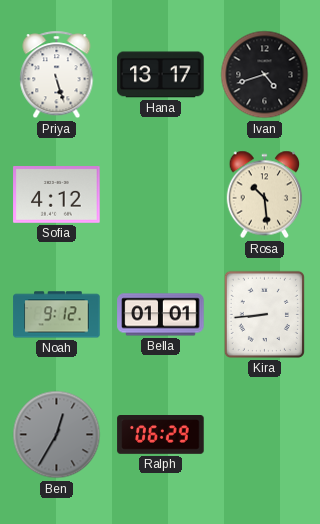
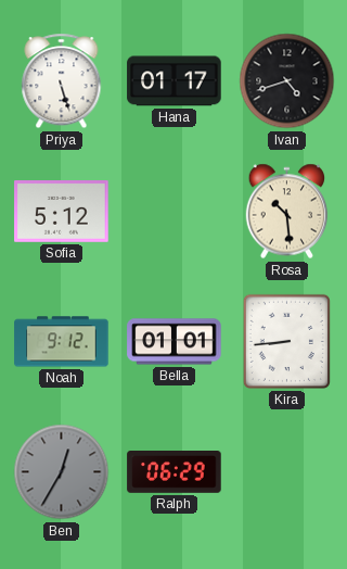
Hana: 13:17 -> 01:17 (175, 81)
Sofia: 4:12 -> 5:12 (62, 212)
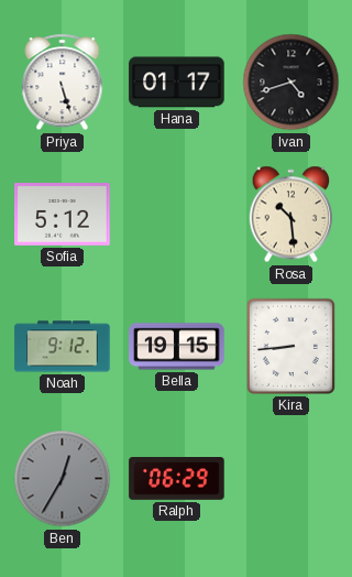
Bella: 01:01 -> 19:15 (177, 347)
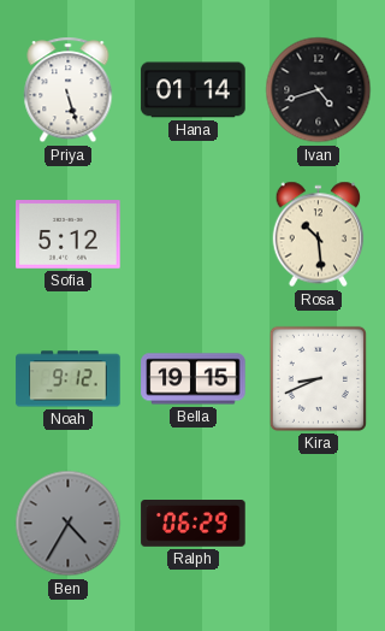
Hana: 01:17 -> 01:14 (194, 90)
Kira: 8:44 -> 8:41 (318, 378)
Ben: 12:35 -> 4:35 (69, 524)
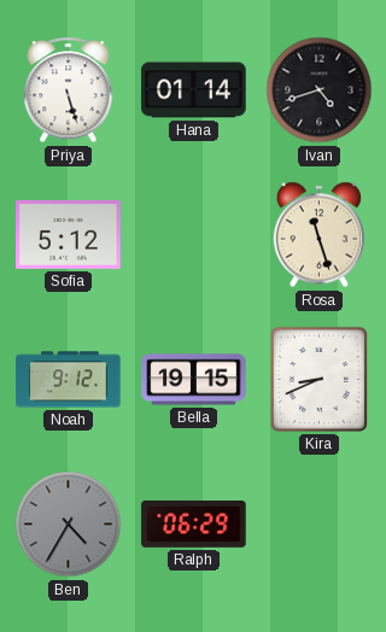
Rosa: 10:29 -> 11:27 (320, 235)
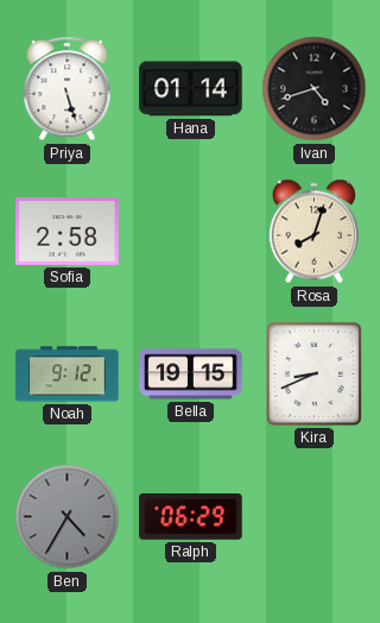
Sofia: 5:12 -> 2:58 (68, 232)
Rosa: 11:27 -> 8:03 (315, 232)
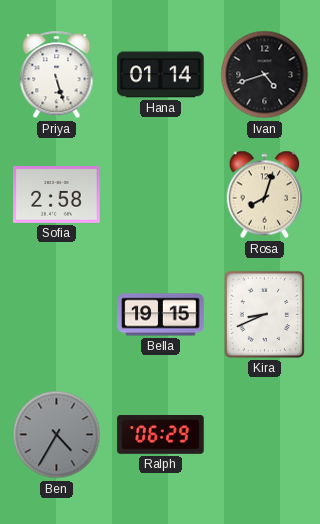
Noah: 9:12 -> none (68, 375)
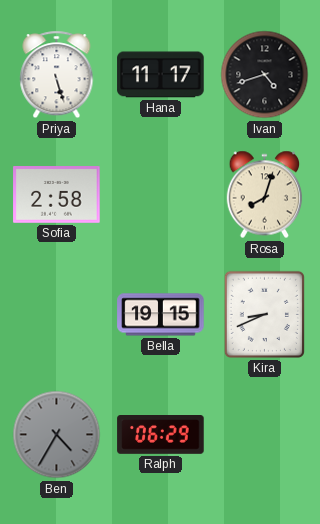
Hana: 01:14 -> 11:17 (161, 75)
